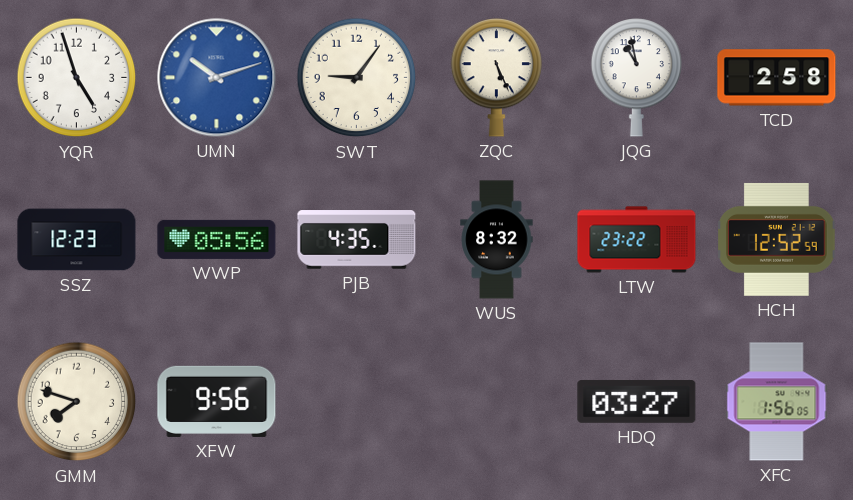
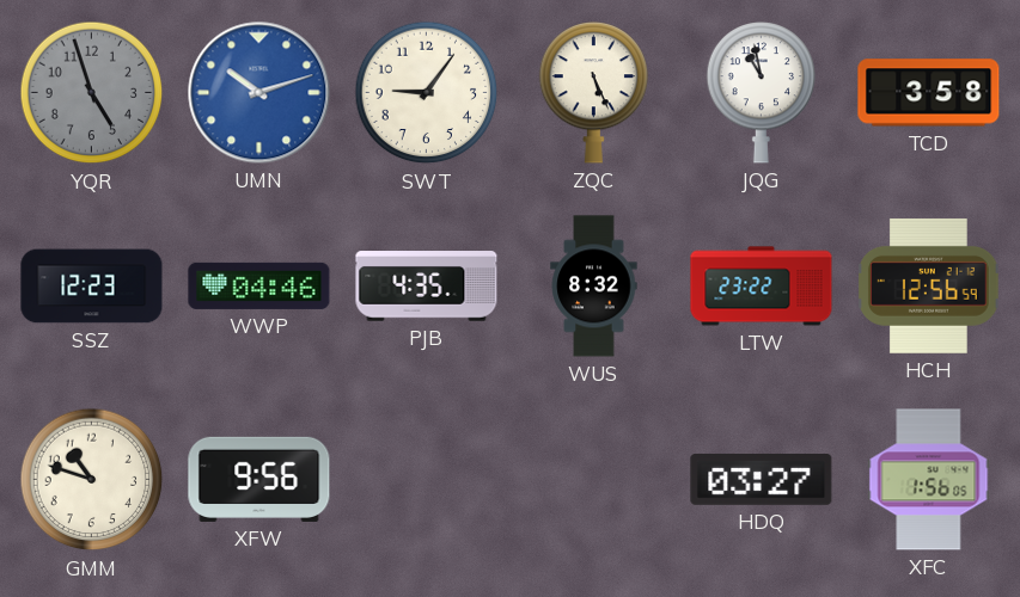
YQR dial: white -> grey (92, 93)
TCD: 2:58 -> 3:58 (929, 93)
WWP: 05:56 -> 04:46 (259, 285)
HCH: 12:52 -> 12:56 (929, 285)
GMM: 7:48 -> 10:48 (92, 480)
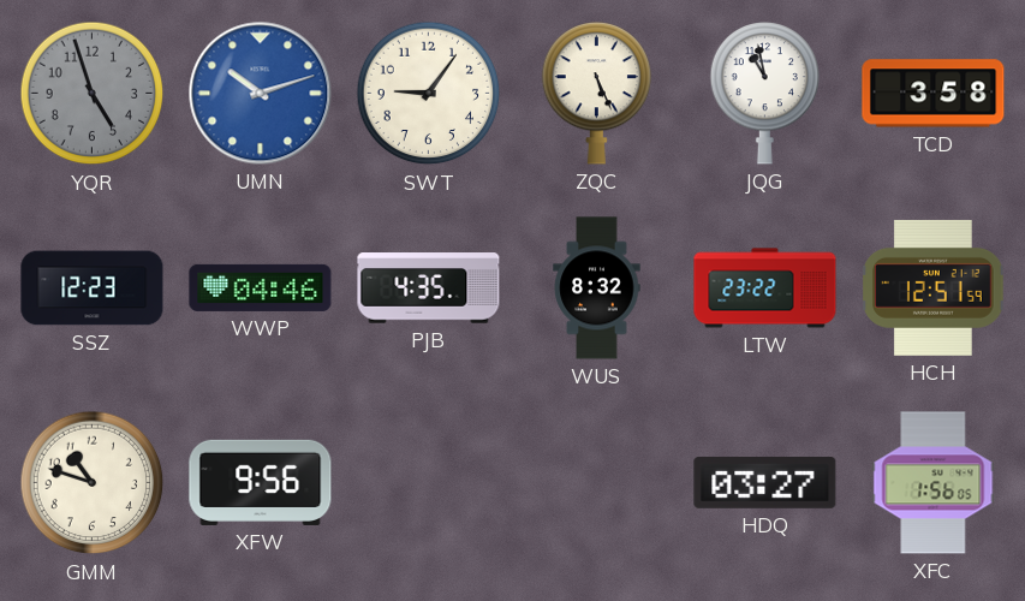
HCH: 12:56 -> 12:51 (934, 287)
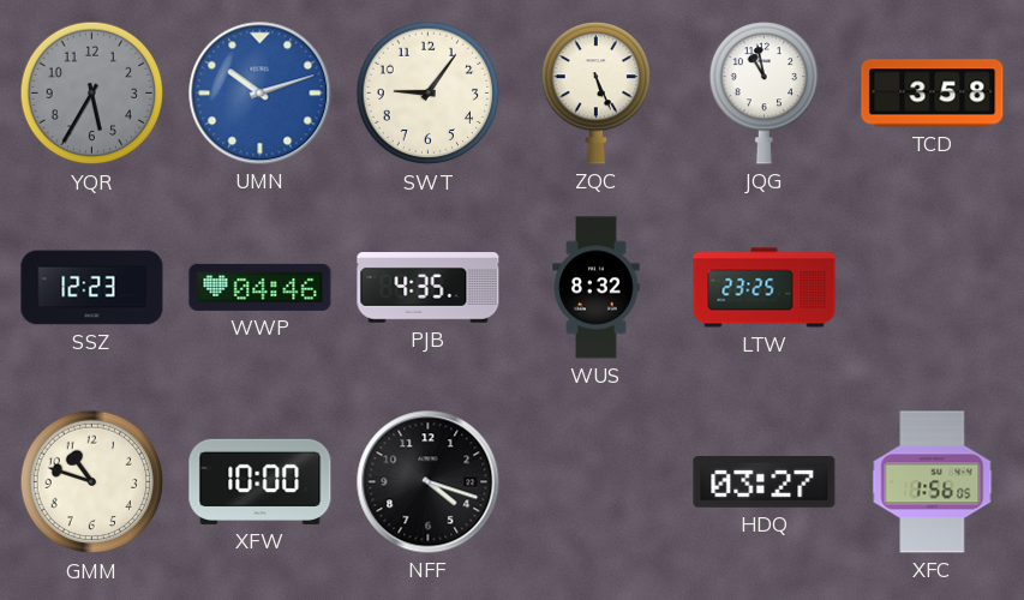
YQR: 4:57 -> 5:35 (92, 94)
LTW: 23:22 -> 23:25 (765, 288)
HCH: 12:51 -> none (934, 287)
XFW: 9:56 -> 10:00 (261, 481)
NFF: none -> 4:18 (429, 482)
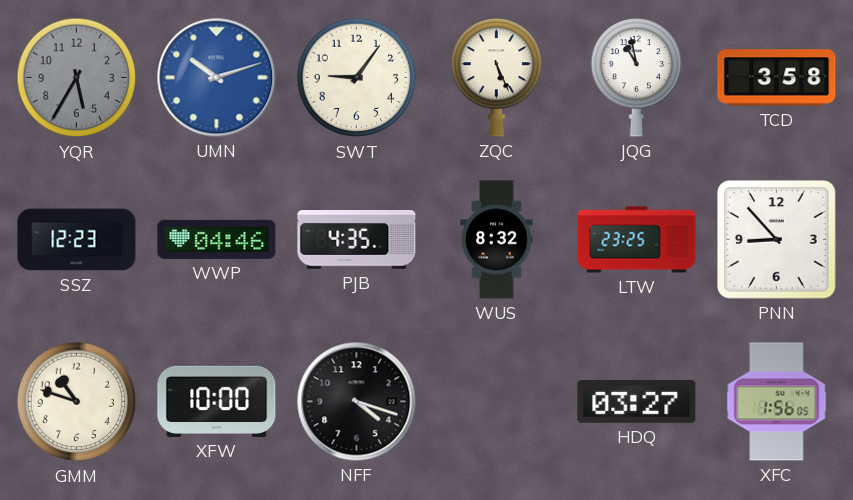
PNN: none -> 8:53 (777, 240)
